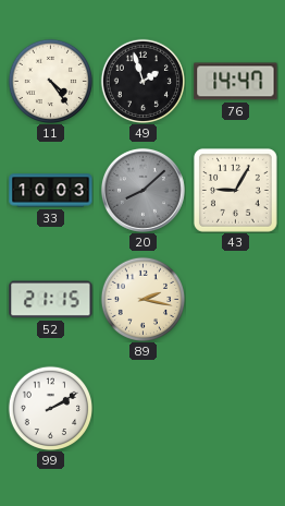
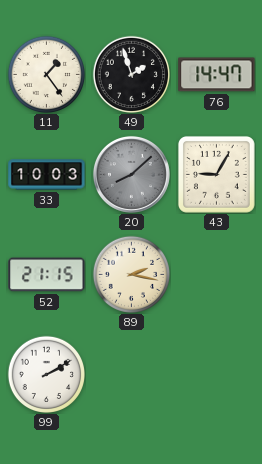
11: 4:24 -> 1:24 (46, 74)
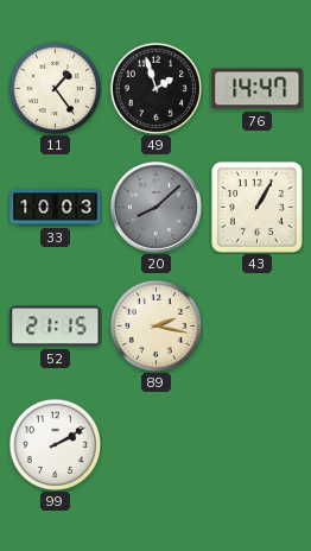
43: 9:05 -> 1:05 (256, 207)
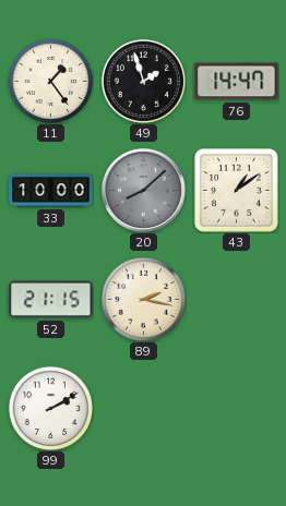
33: 10:03 -> 10:00 (51, 191)
43: 1:05 -> 1:09 (236, 190)
